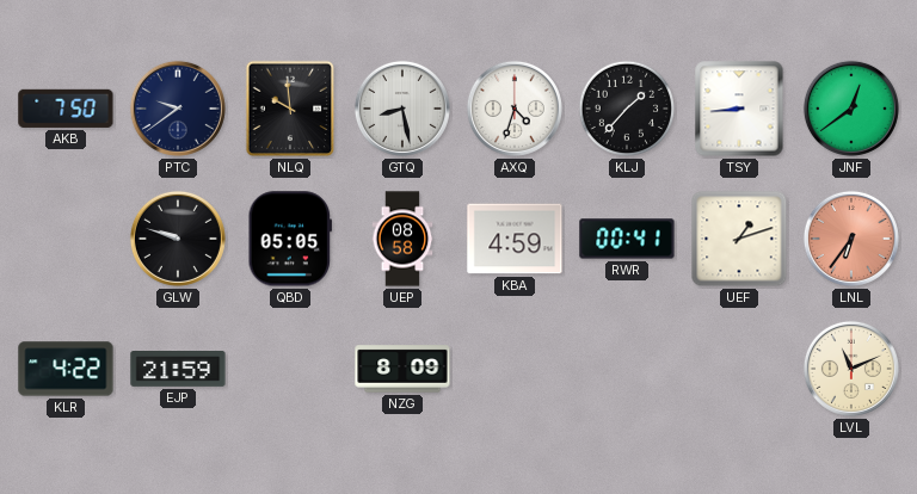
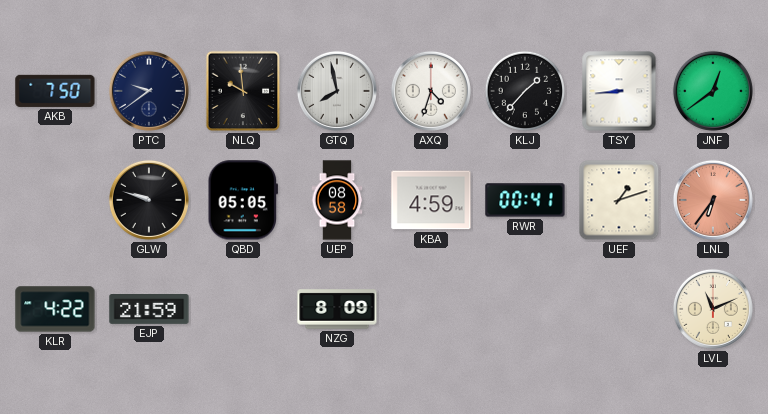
GTQ: 8:28 -> 7:58 (337, 91)
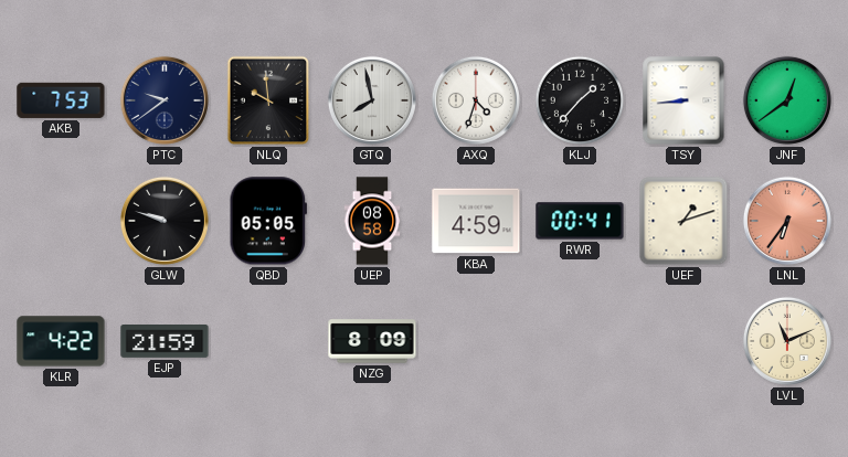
AKB: 7:50 -> 7:53 (61, 100)
